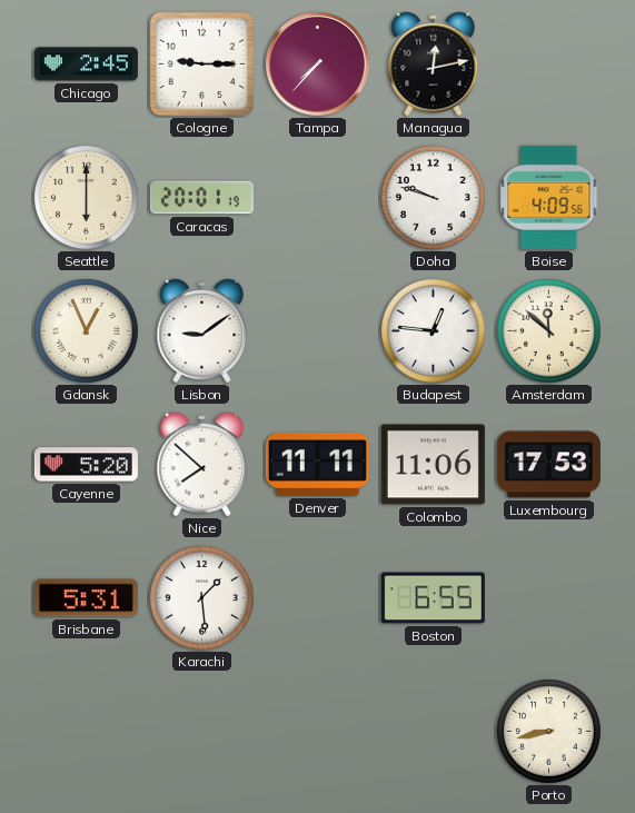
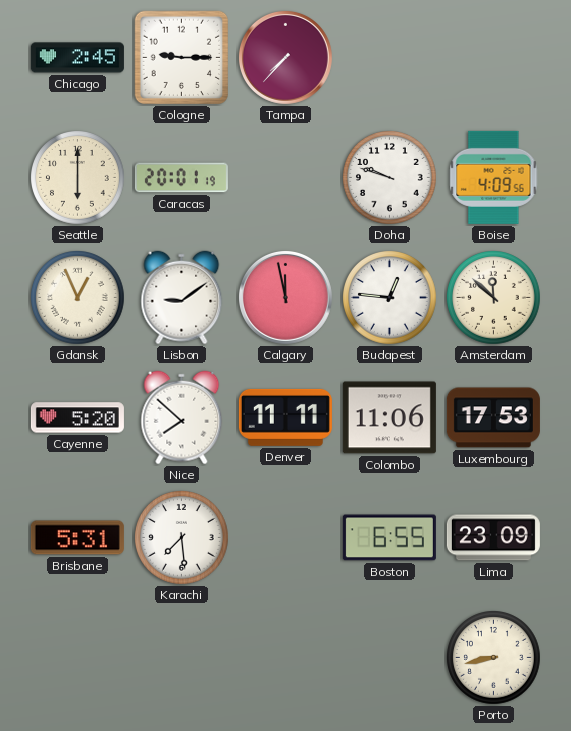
Managua: 12:13 -> none (434, 65)
Calgary: none -> 11:58 (285, 297)
Karachi: 1:29 -> 7:29 (182, 538)
Lima: none -> 23:09 (493, 538)
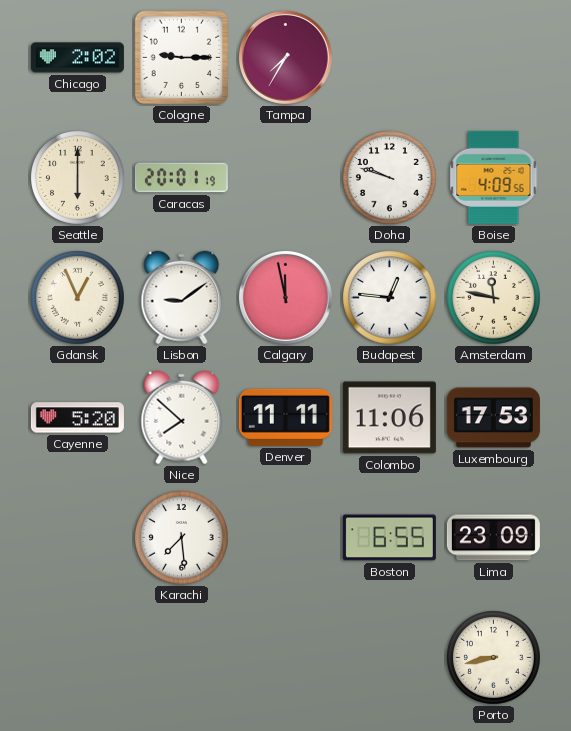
Chicago: 2:45 -> 2:02 (77, 58)
Tampa: 7:37 -> 7:35 (285, 57)
Amsterdam: 11:52 -> 11:47 (494, 298)
Brisbane: 5:31 -> none (77, 538)
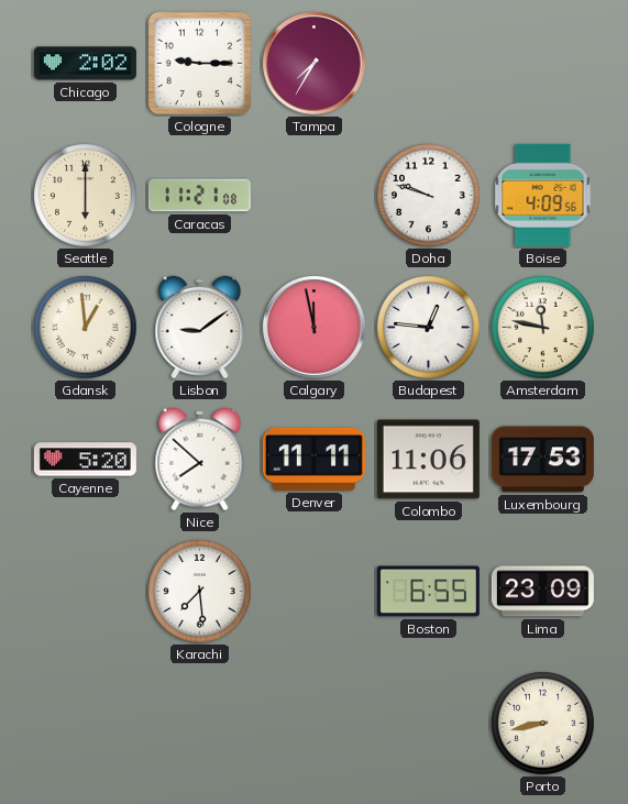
Caracas: 20:01 -> 11:21 (199, 196)
Gdansk: 12:56 -> 12:59 (86, 328)
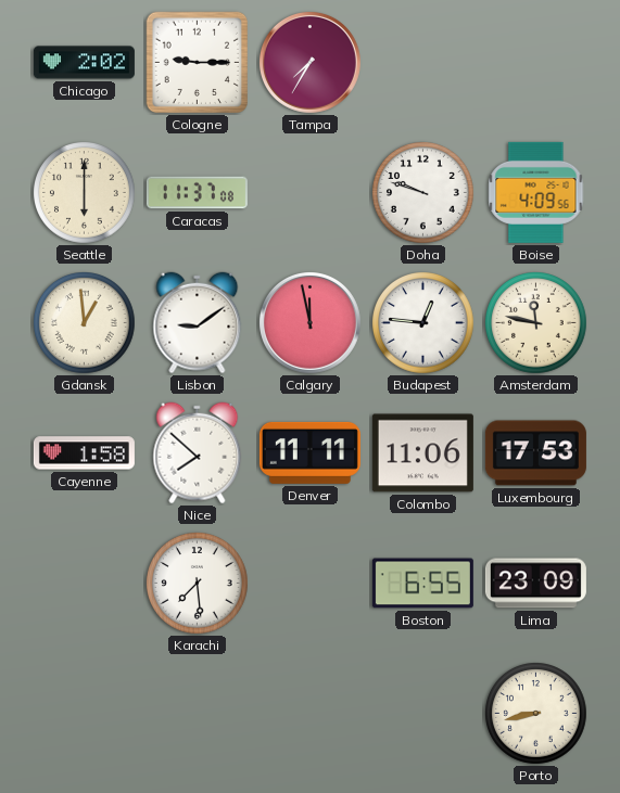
Caracas: 11:21 -> 11:37 (197, 193)
Cayenne: 5:20 -> 1:58 (84, 453)
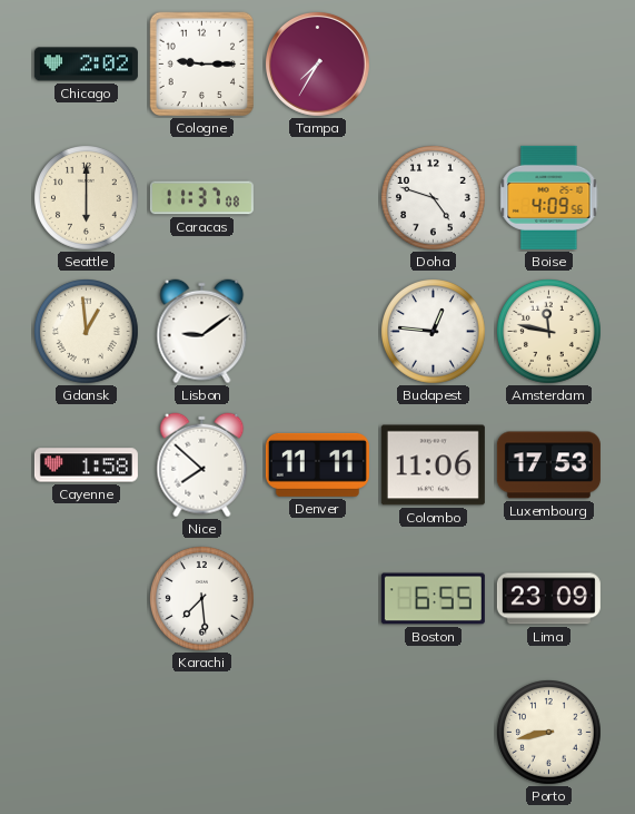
Doha: 9:48 -> 4:48 (434, 198)
Calgary: 11:58 -> none (309, 322)
